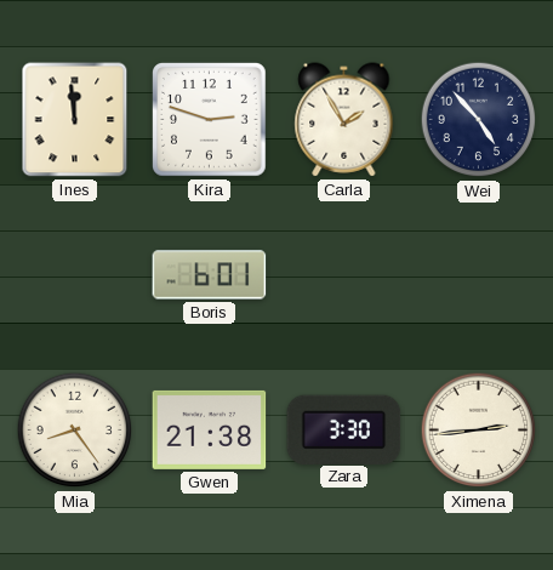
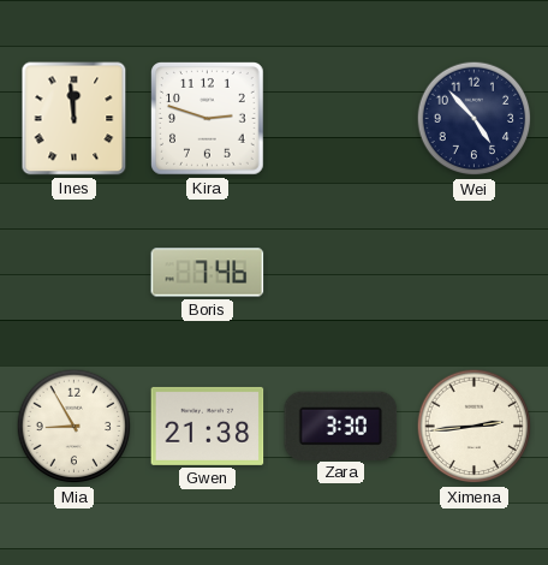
Carla: 1:55 -> none (344, 120)
Boris: 6:01 -> 7:46 (208, 273)
Mia: 8:24 -> 8:55 (75, 427)
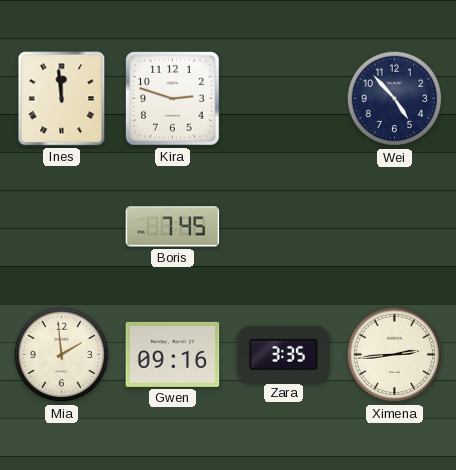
Boris: 7:46 -> 7:45 (173, 227)
Mia: 8:55 -> 1:59 (62, 355)
Gwen: 21:38 -> 09:16 (173, 354)
Zara: 3:30 -> 3:35 (284, 354)
